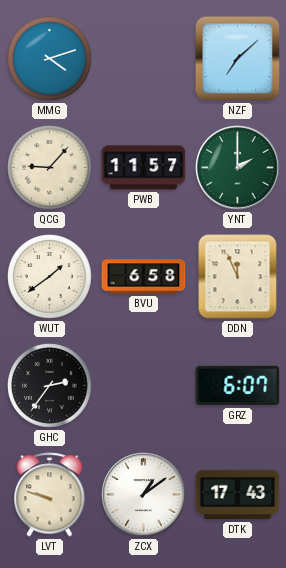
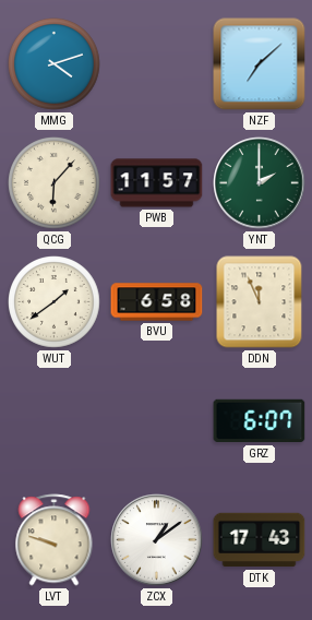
QCG: 9:07 -> 6:07 (55, 183)
GHC: 2:36 -> none (50, 386)
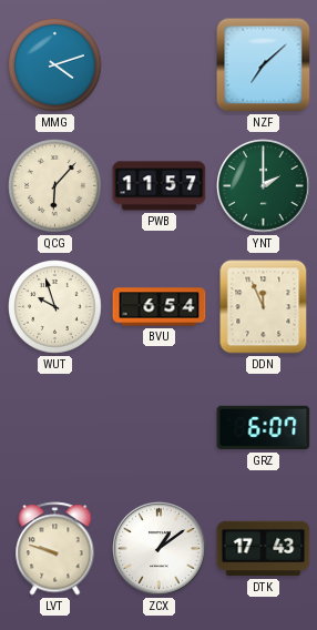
WUT: 1:39 -> 9:57 (55, 307)
BVU: 6:58 -> 6:54 (160, 307)
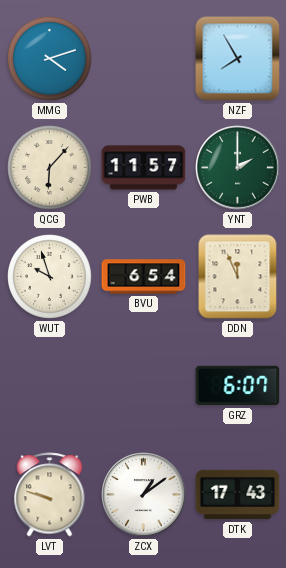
NZF: 7:08 -> 7:55 (238, 59)
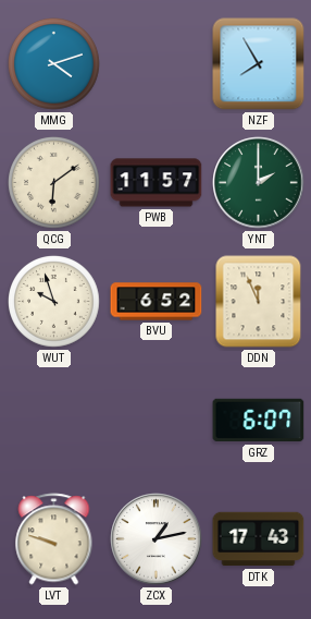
QCG: 6:07 -> 6:09 (54, 183)
BVU: 6:54 -> 6:52 (157, 302)
ZCX: 1:09 -> 1:13 (157, 539)
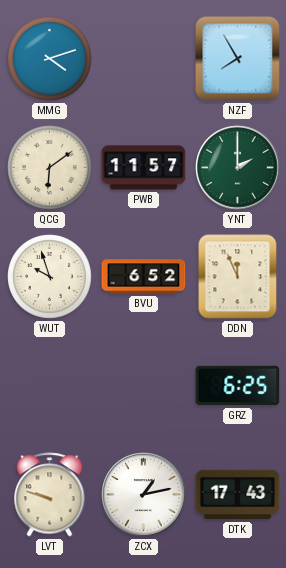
GRZ: 6:07 -> 6:25 (238, 386)
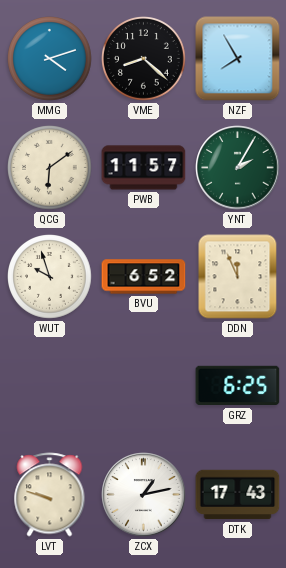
VME: none -> 8:22 (144, 59)
YNT: 2:00 -> 2:05 (238, 168)
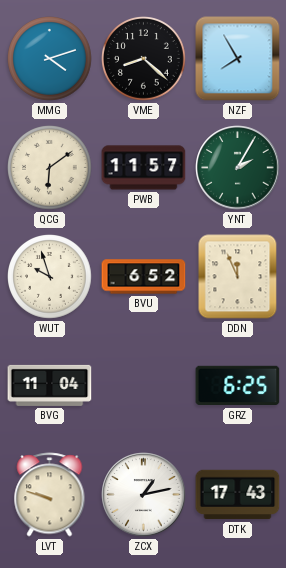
BVG: none -> 11:04 (50, 385)
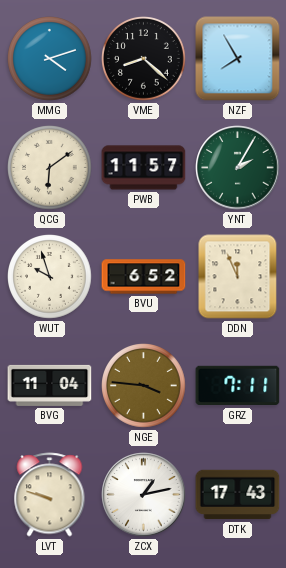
NGE: none -> 3:46 (144, 386)
GRZ: 6:25 -> 7:11 (238, 386)
